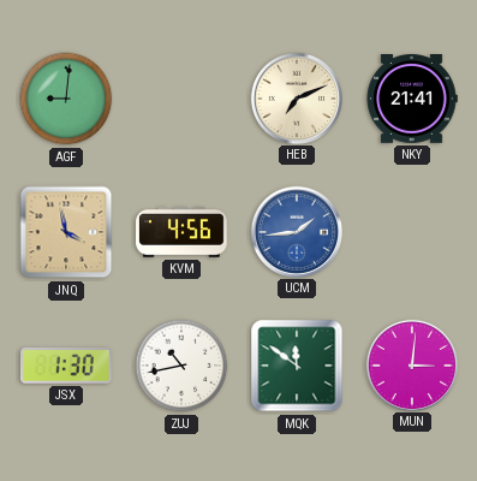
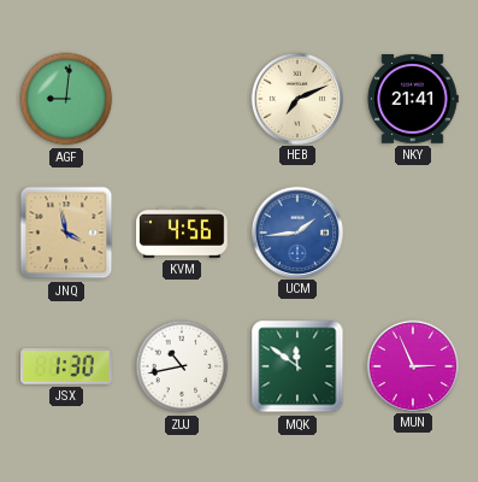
MUN: 3:01 -> 2:56 (412, 365)
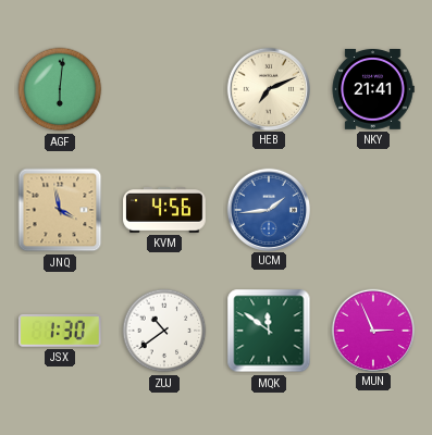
AGF: 9:01 -> 6:01 (60, 89)
ZUJ: 10:43 -> 10:39 (164, 331)
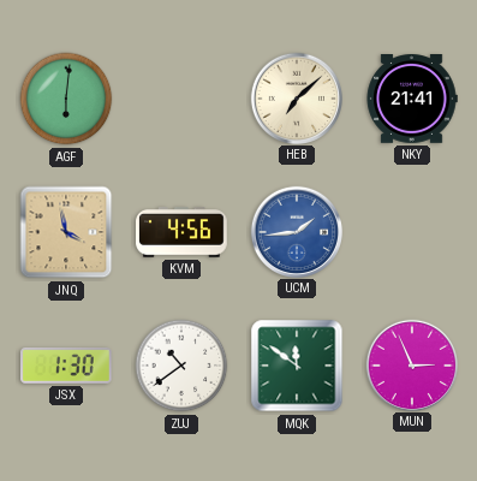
HEB: 7:11 -> 7:08 (296, 97)
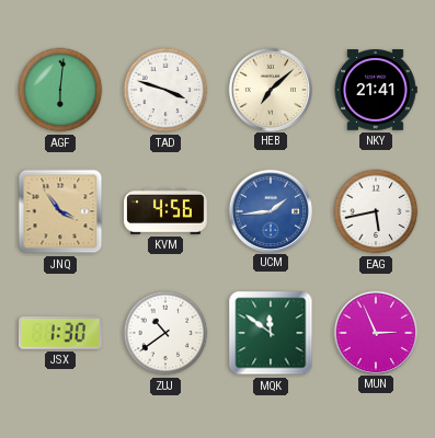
TAD: none -> 3:48 (165, 90)
JNQ: 3:58 -> 3:54 (60, 211)
EAG: none -> 5:43 (376, 211)
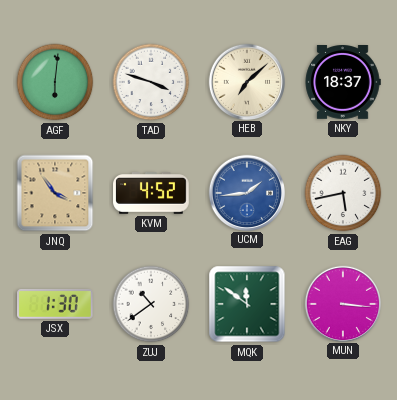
NKY: 21:41 -> 18:37 (343, 83)
KVM: 4:56 -> 4:52 (151, 194)
MUN: 2:56 -> 3:16 (342, 303)
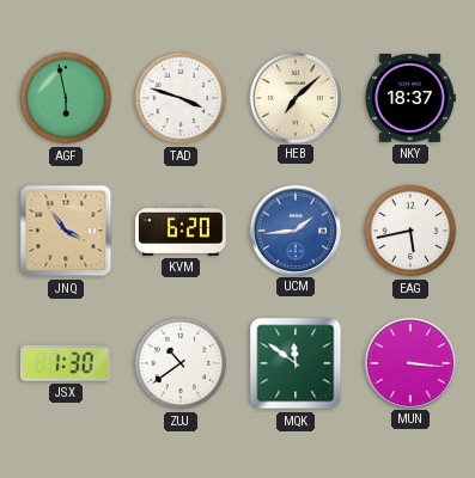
AGF: 6:01 -> 5:58 (66, 98)
KVM: 4:52 -> 6:20 (181, 232)
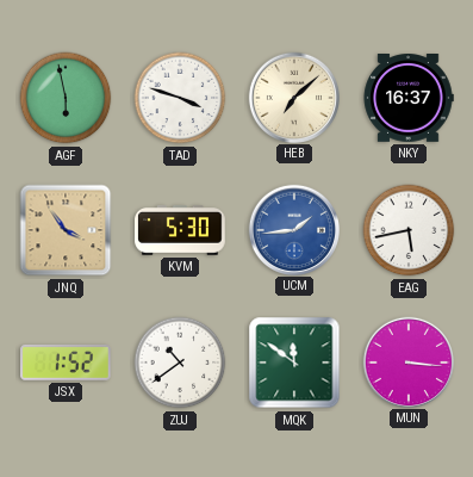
NKY: 18:37 -> 16:37 (409, 99)
KVM: 6:20 -> 5:30 (180, 231)
JSX: 1:30 -> 1:52 (67, 363)
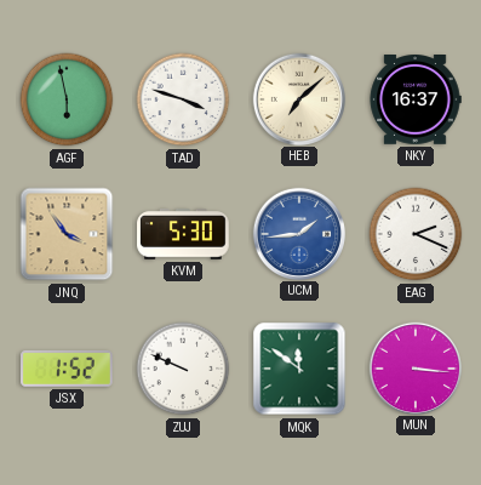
EAG: 5:43 -> 2:19 (416, 234)
ZUJ: 10:39 -> 9:49 (183, 369)
